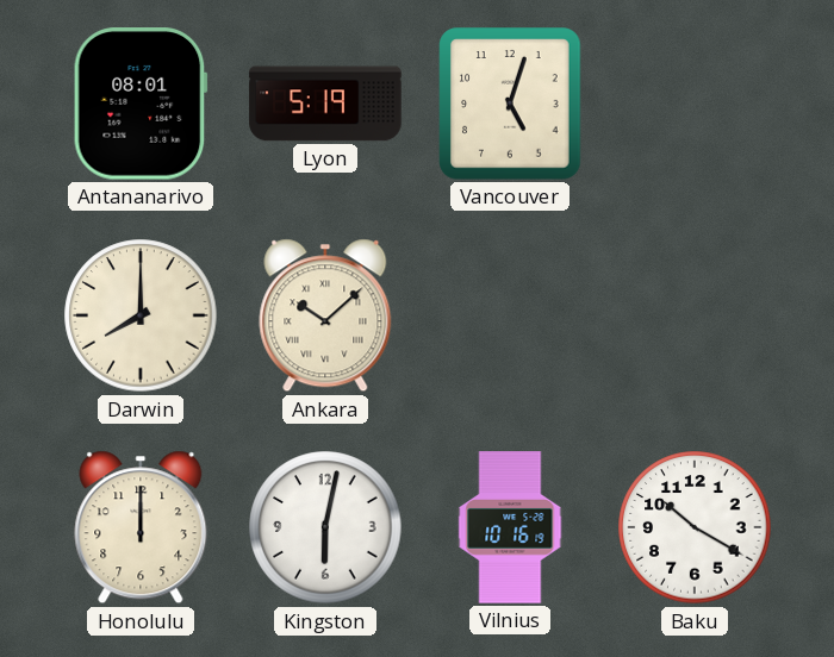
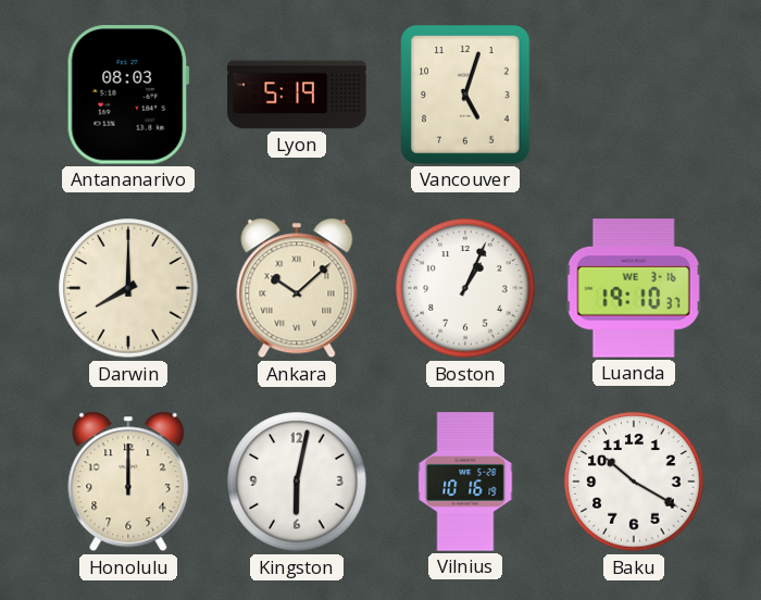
Antananarivo: 08:01 -> 08:03 (128, 95)
Boston: none -> 1:04 (465, 288)
Luanda: none -> 19:10 (634, 288)
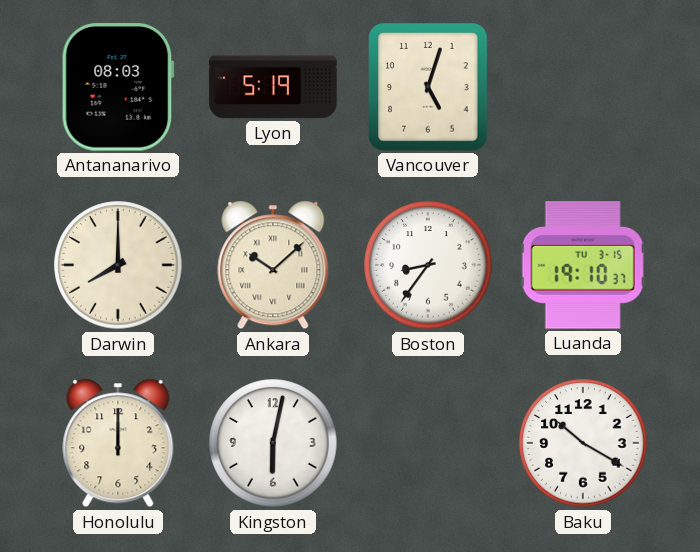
Boston: 1:04 -> 8:36 (428, 265)
Luanda date: WE 3-16 -> TU 3-15 (583, 265)
Vilnius: 10:16 -> none (465, 482)
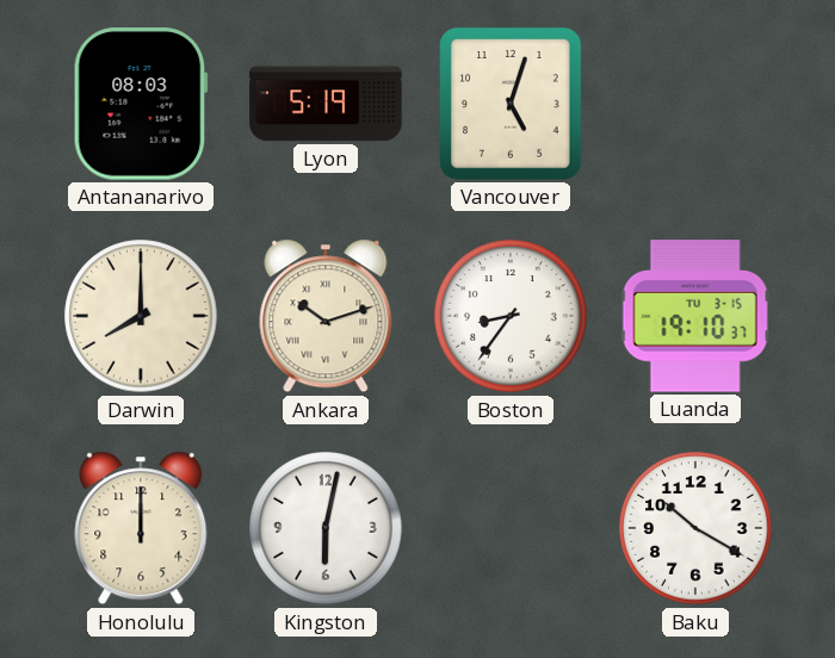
Ankara: 10:08 -> 10:12 (326, 316)
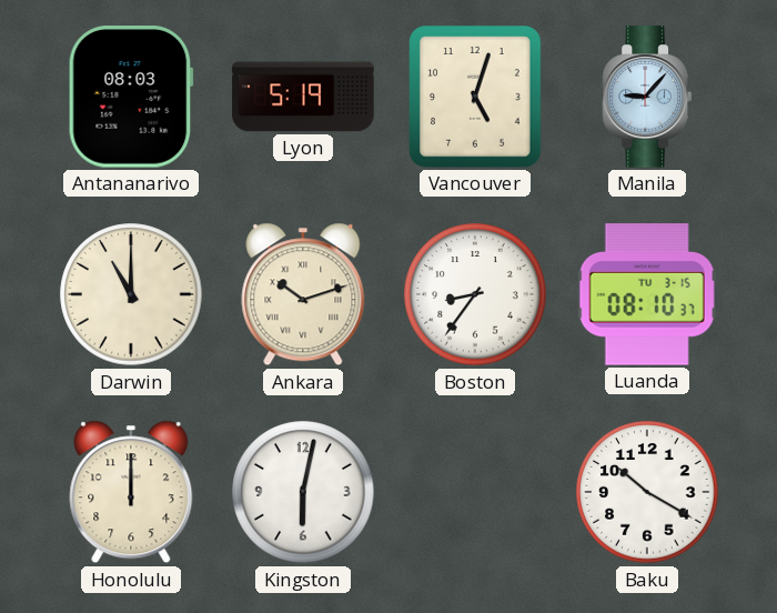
Manila: none -> 9:07 (646, 97)
Darwin: 8:00 -> 11:00 (131, 294)
Luanda: 19:10 -> 08:10 (647, 294)
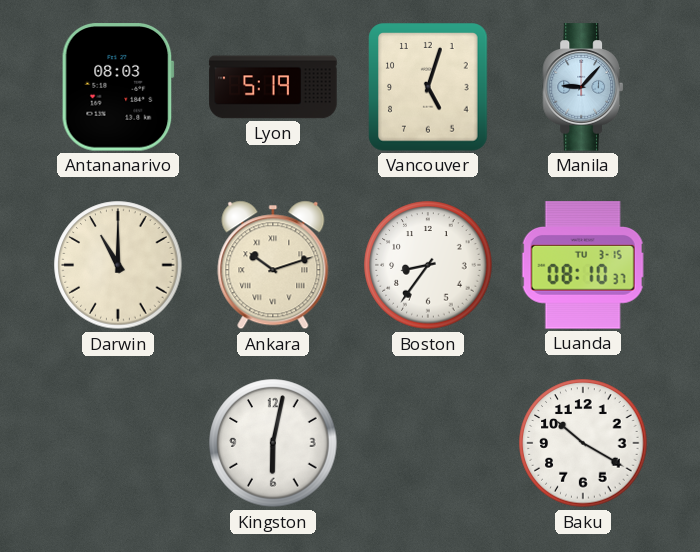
Honolulu: 12:00 -> none (131, 492)
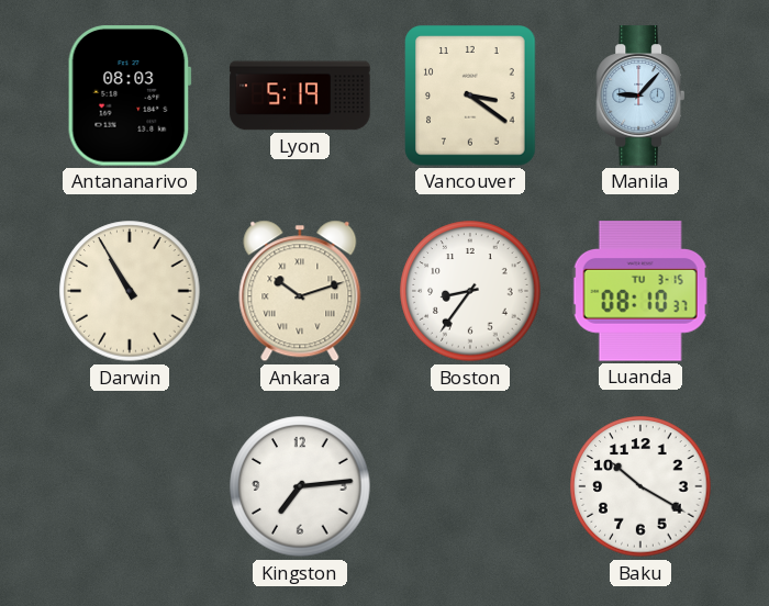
Vancouver: 5:03 -> 3:21 (470, 96)
Darwin: 11:00 -> 10:55 (130, 291)
Kingston: 6:02 -> 7:14 (300, 486)
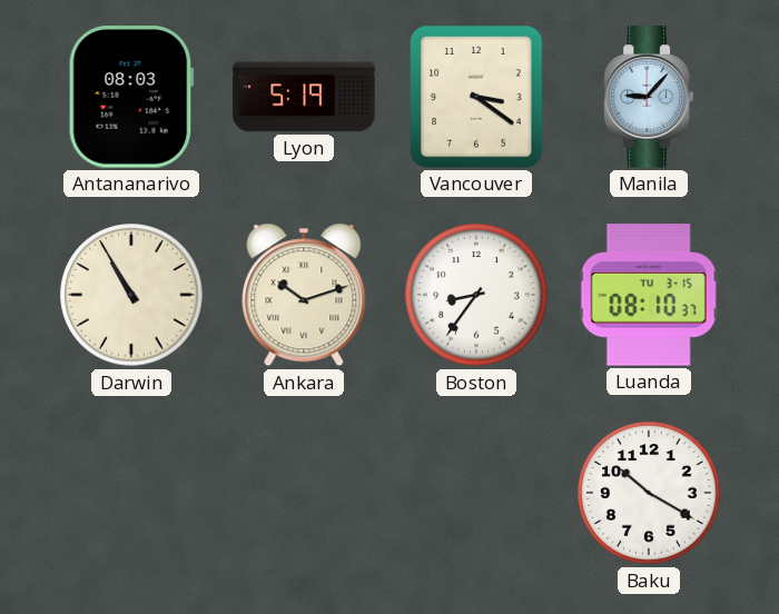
Kingston: 7:14 -> none (300, 486)
